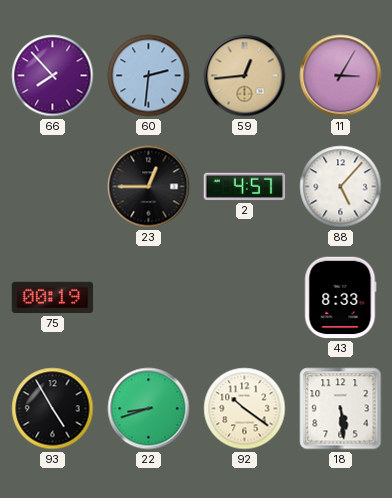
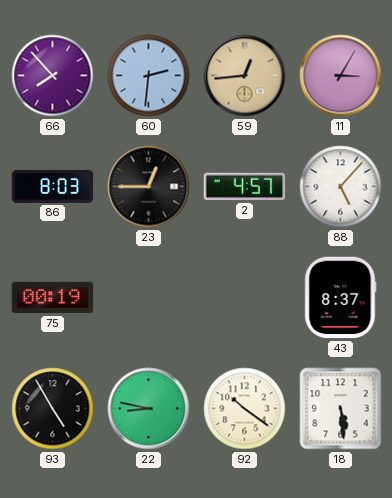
86: none -> 8:03 (53, 186)
43: 8:33 -> 8:37 (341, 298)
22: 8:42 -> 8:47 (149, 409)
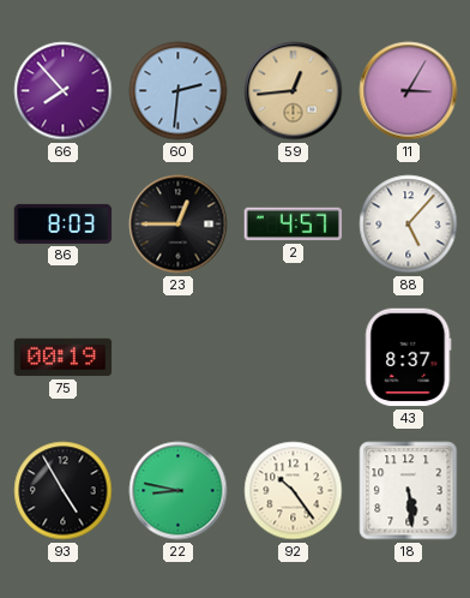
92: 10:21 -> 10:24 (294, 491)
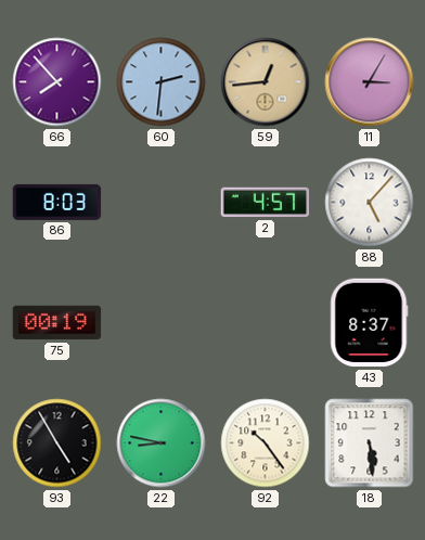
23: 12:45 -> none (179, 225)
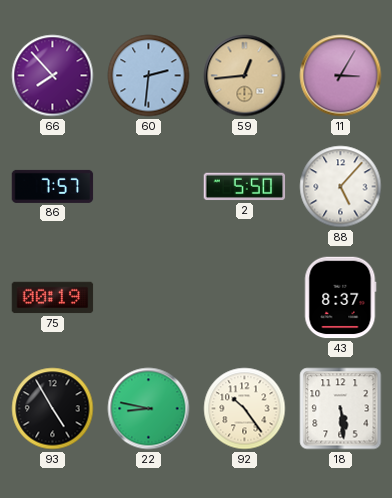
86: 8:03 -> 7:57 (53, 186)
2: 4:57 -> 5:50 (245, 187)
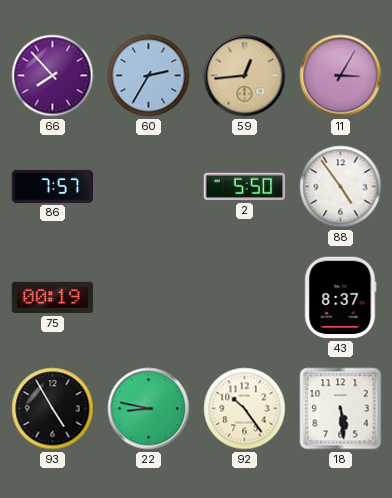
60: 2:31 -> 2:35 (149, 76)
88: 5:07 -> 4:54 (341, 187)
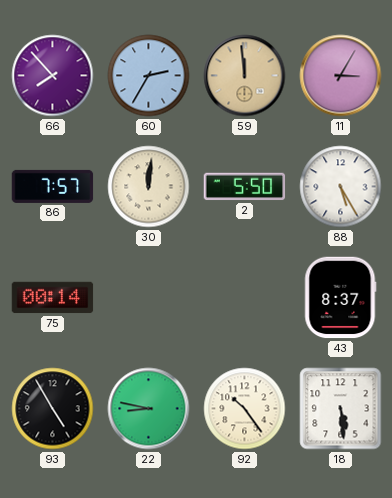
59: 12:44 -> 11:59 (245, 76)
30: none -> 12:01 (149, 187)
88: 4:54 -> 5:25 (341, 187)
75: 00:19 -> 00:14 (53, 298)
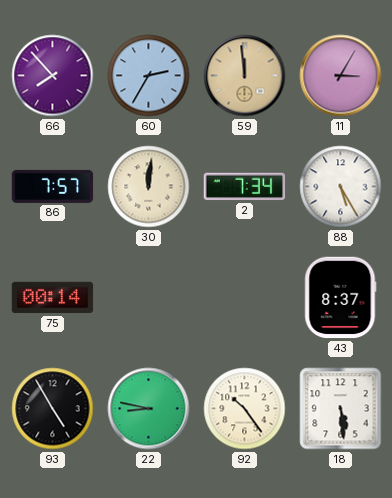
2: 5:50 -> 7:34 (245, 187)
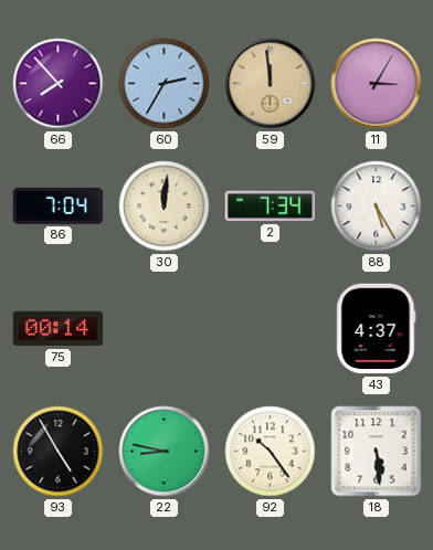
86: 7:57 -> 7:04 (59, 205)
43: 8:37 -> 4:37 (377, 329)
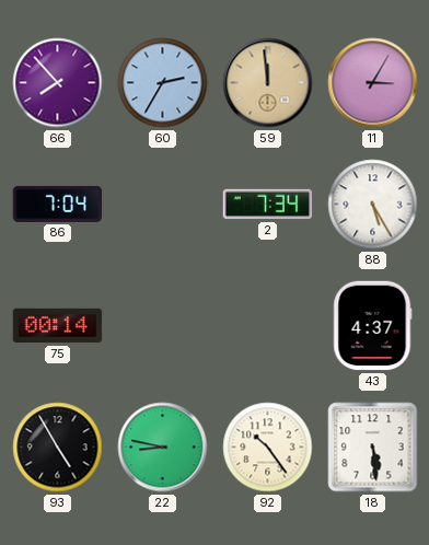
30: 12:01 -> none (165, 207)
